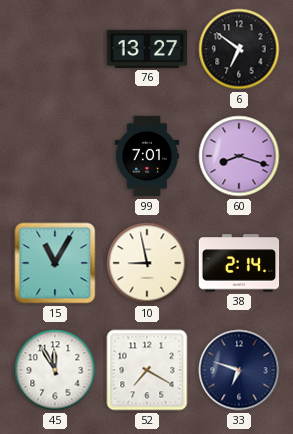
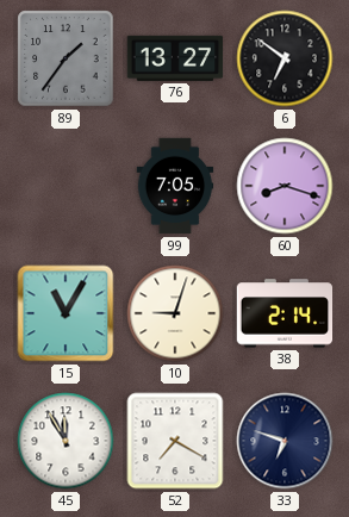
89: none -> 1:36 (66, 58)
99: 7:01 -> 7:05 (175, 186)
10: 8:58 -> 9:03 (175, 313)
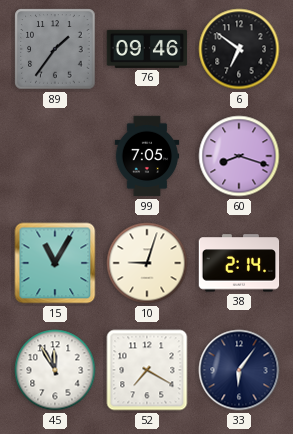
76: 13:27 -> 09:46 (147, 49)
33: 6:48 -> 6:06 (239, 370)
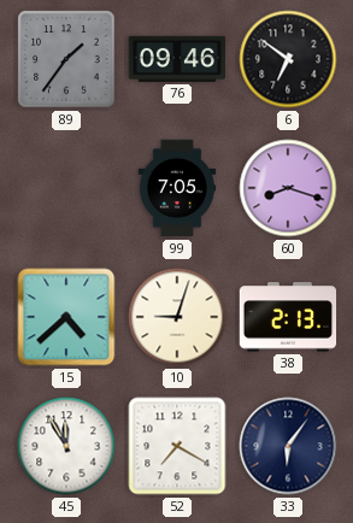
15: 11:05 -> 4:38 (66, 317)
38: 2:14 -> 2:13 (288, 317)
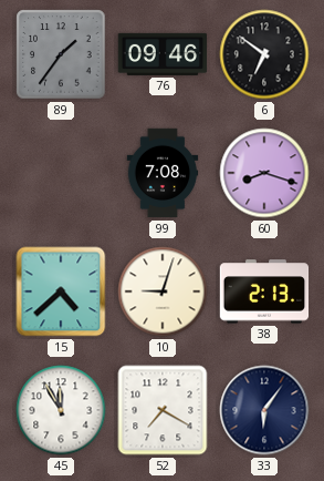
99: 7:05 -> 7:08 (163, 173)
